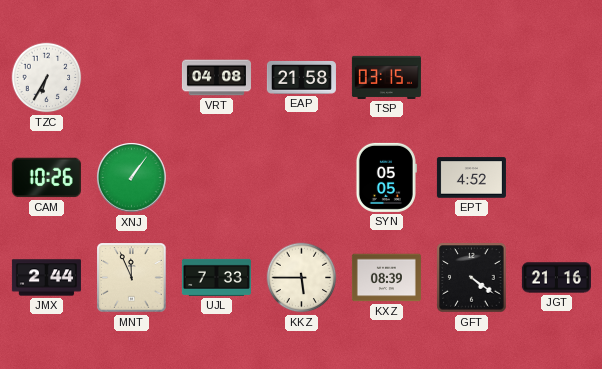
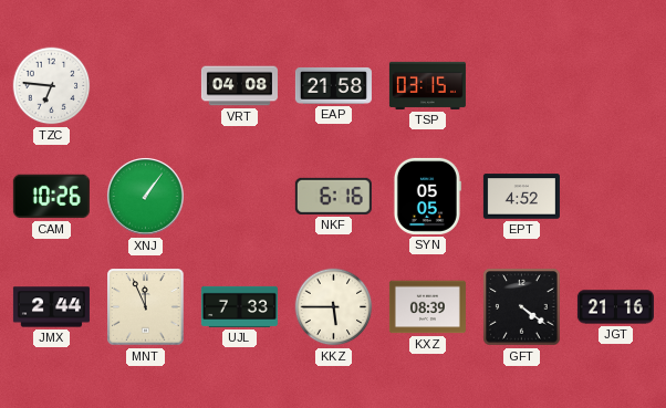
TZC: 6:35 -> 6:46 (52, 86)
NKF: none -> 6:16 (333, 196)
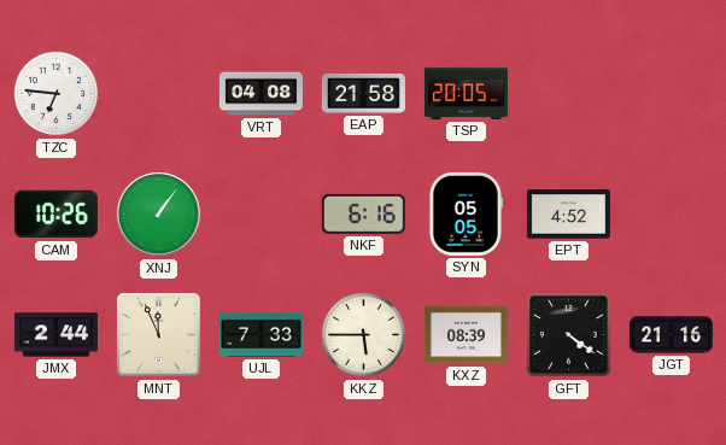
TSP: 03:15 -> 20:05 (466, 93)
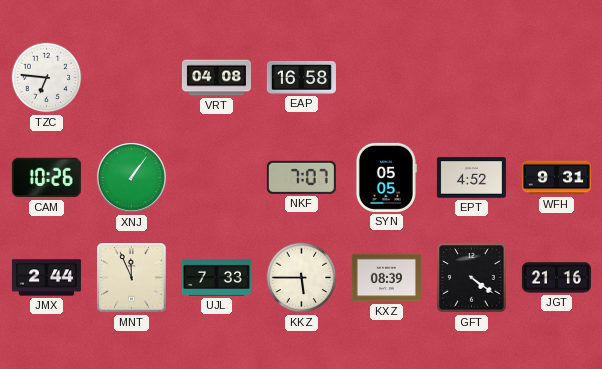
EAP: 21:58 -> 16:58 (301, 77)
TSP: 20:05 -> none (466, 93)
NKF: 6:16 -> 7:07 (301, 177)
WFH: none -> 9:31 (556, 178)
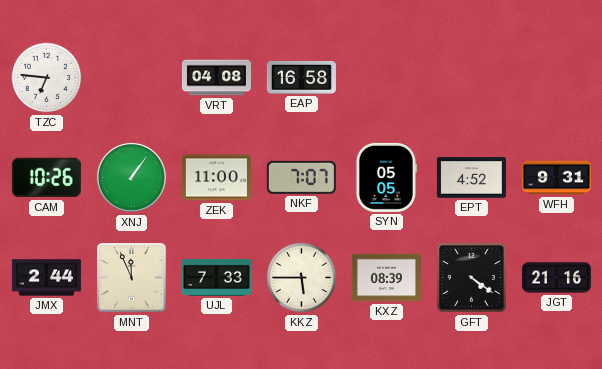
ZEK: none -> 11:00 (216, 178)
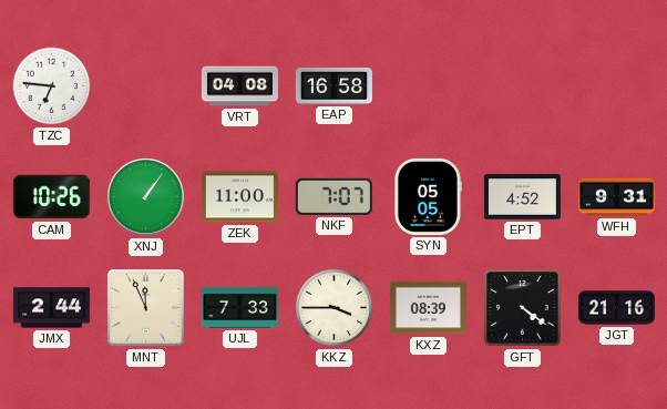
KKZ: 5:45 -> 3:45 (335, 308)
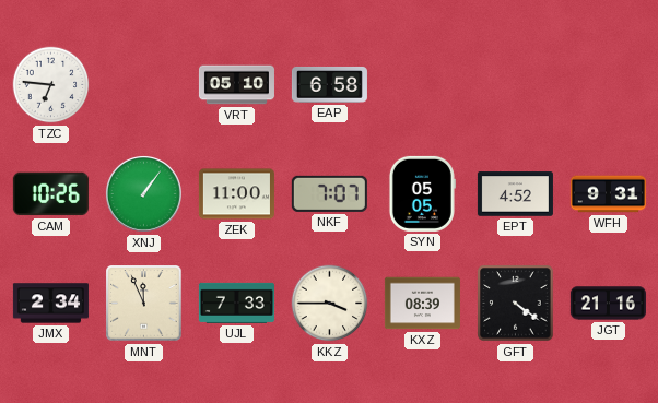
VRT: 04:08 -> 05:10 (236, 85)
EAP: 16:58 -> 6:58 (329, 84)
JMX: 2:44 -> 2:34 (50, 304)
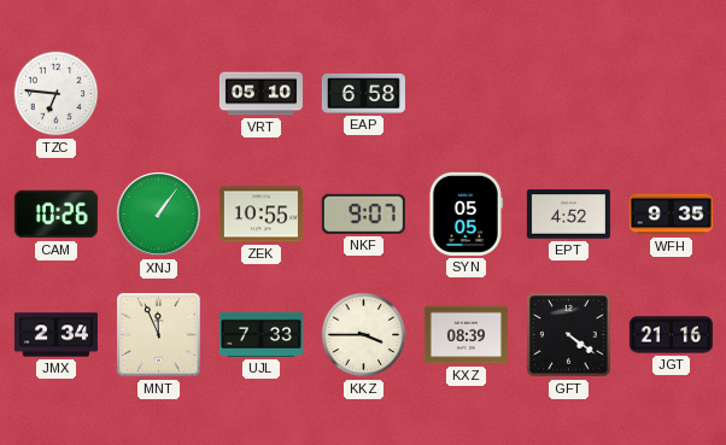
ZEK: 11:00 -> 10:55 (260, 215)
NKF: 7:07 -> 9:07 (363, 213)
WFH: 9:31 -> 9:35 (671, 215)
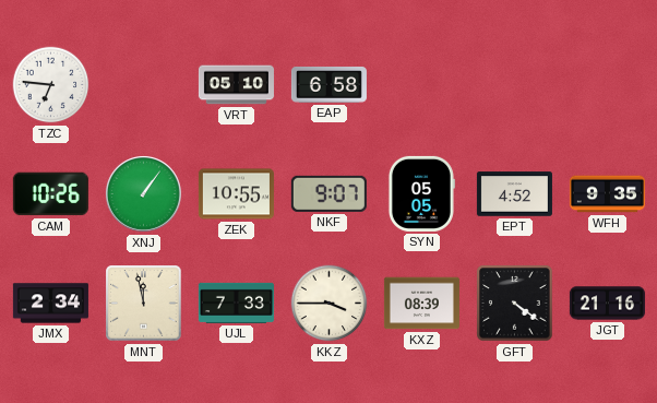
MNT: 11:56 -> 11:58 (144, 304)
